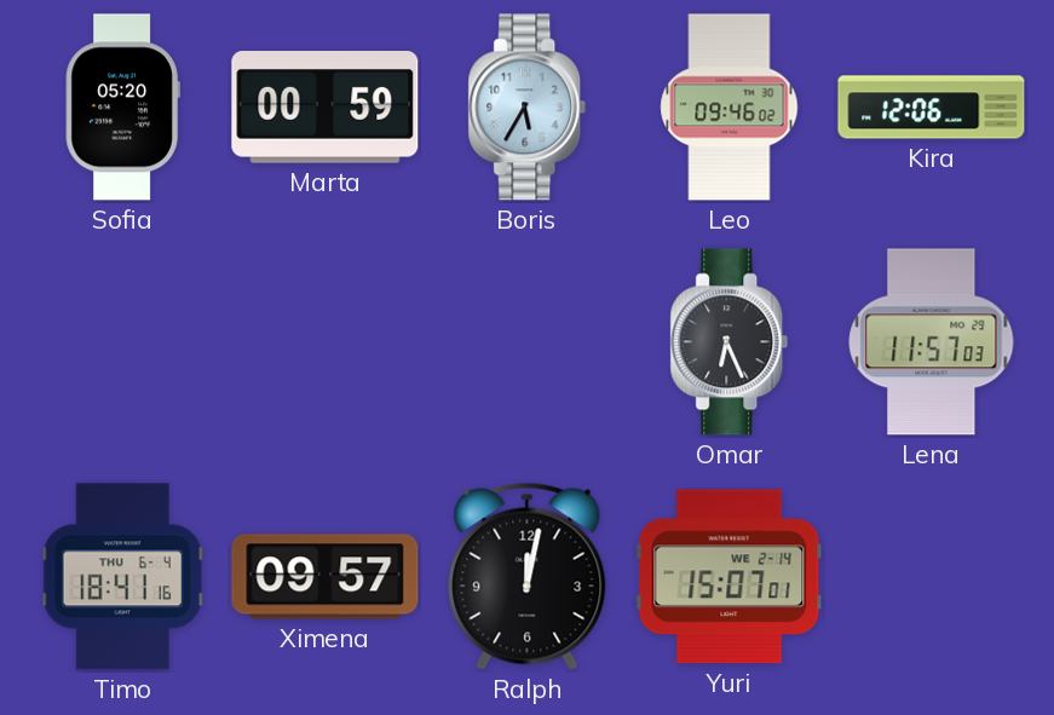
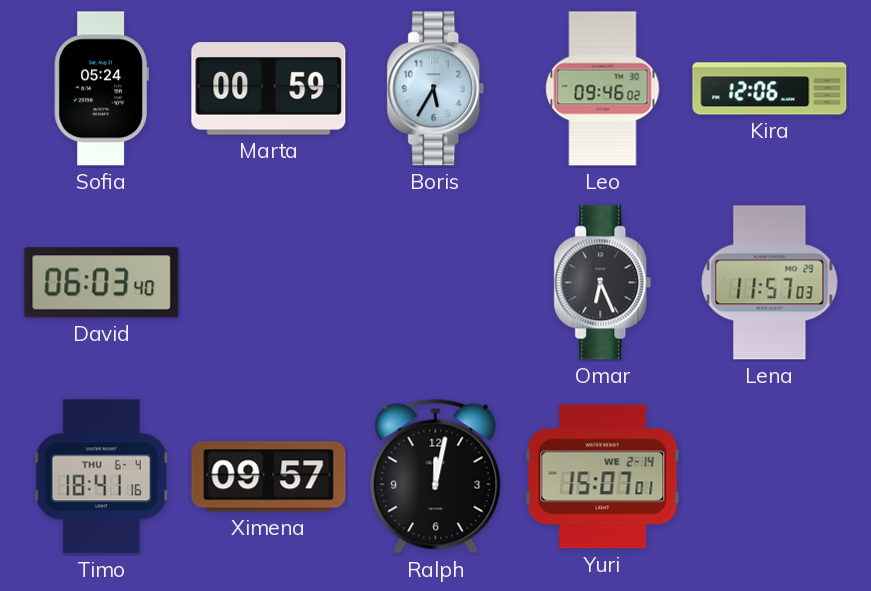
Sofia: 05:20 -> 05:24 (101, 89)
David: none -> 06:03 (102, 283)
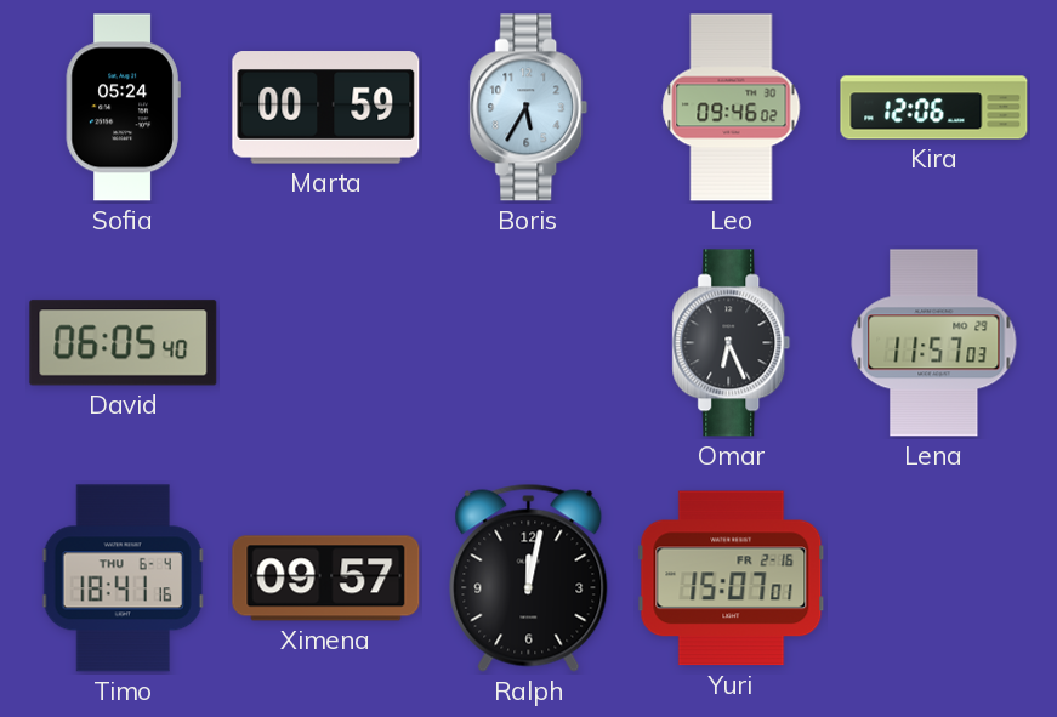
David: 06:03 -> 06:05 (124, 343)
Yuri date: WE 2-14 -> FR 2-16 (732, 579)
